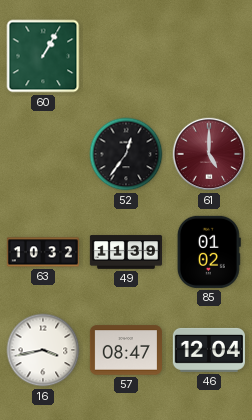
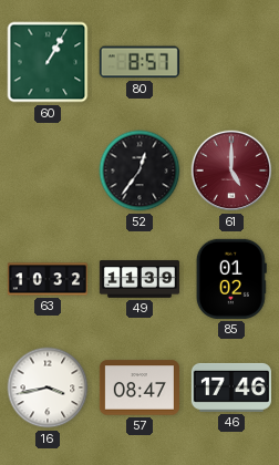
80: none -> 8:57 (139, 62)
46: 12:04 -> 17:46 (231, 387)
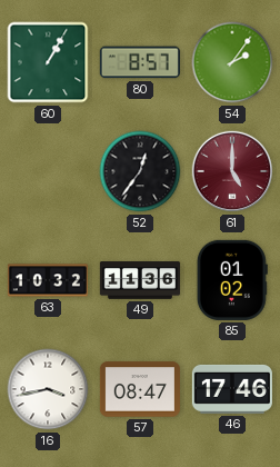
54: none -> 2:06 (232, 62)
49: 11:39 -> 11:36 (139, 280)
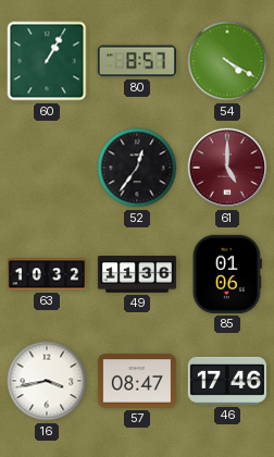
54: 2:06 -> 4:20 (227, 61)
85: 01:02 -> 01:06 (227, 274)
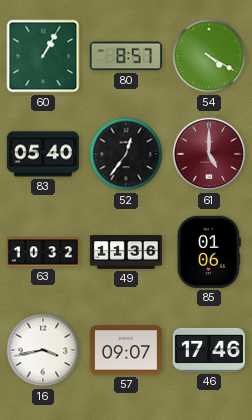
83: none -> 05:40 (43, 154)
57: 08:47 -> 09:07 (126, 350)
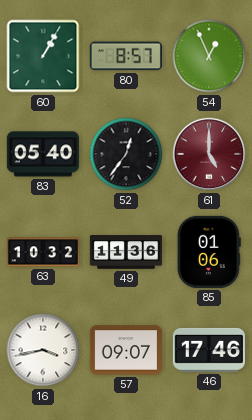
54: 4:20 -> 12:56 (209, 56)
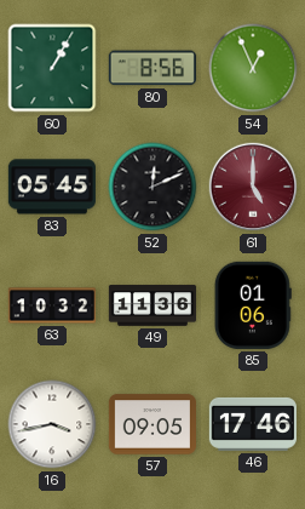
80: 8:57 -> 8:56 (152, 68)
83: 05:40 -> 05:45 (52, 187)
52: 12:36 -> 12:11 (152, 187)
57: 09:07 -> 09:05 (152, 424)
